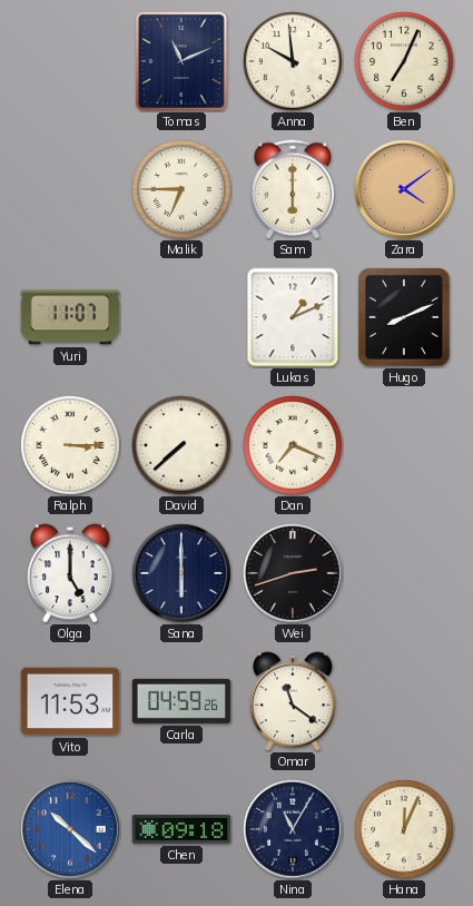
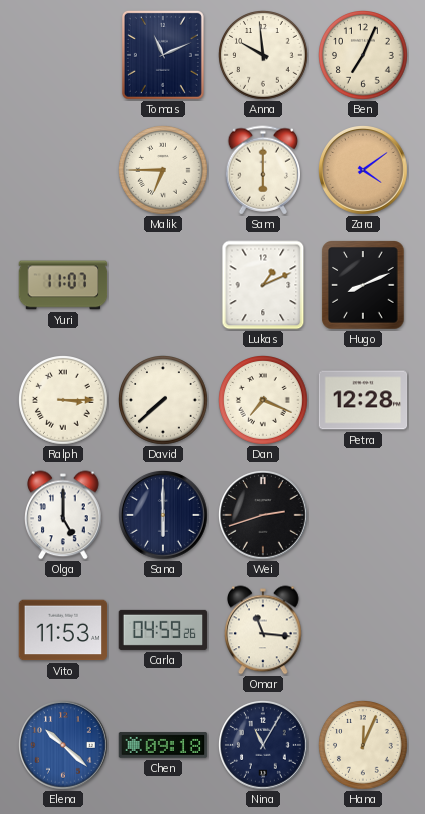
Petra: none -> 12:28 (363, 400)
Omar: 11:21 -> 11:16 (263, 630)
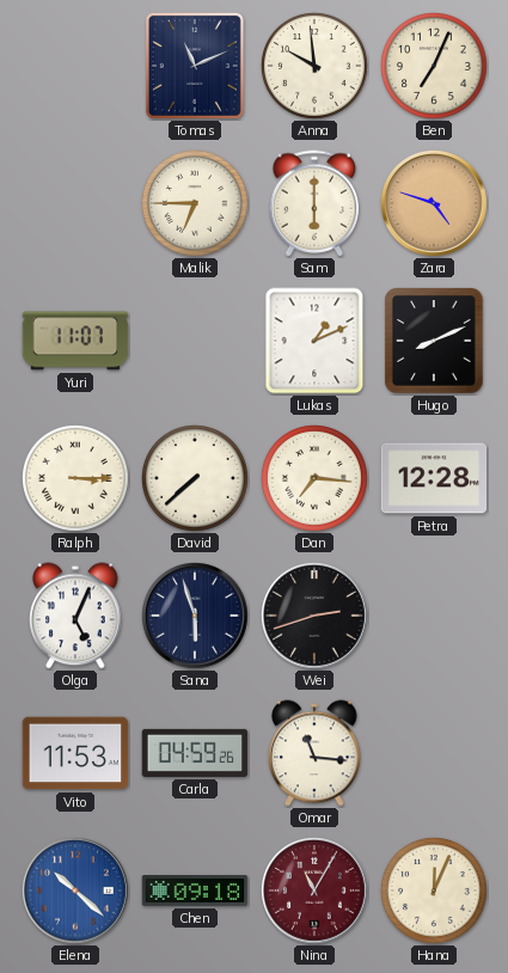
Zara: 4:09 -> 4:48 (435, 204)
Dan: 7:19 -> 7:16 (316, 479)
Olga: 5:00 -> 5:04 (75, 616)
Sana: 6:00 -> 5:57 (196, 617)
Nina dial: navy -> burgundy (316, 892)
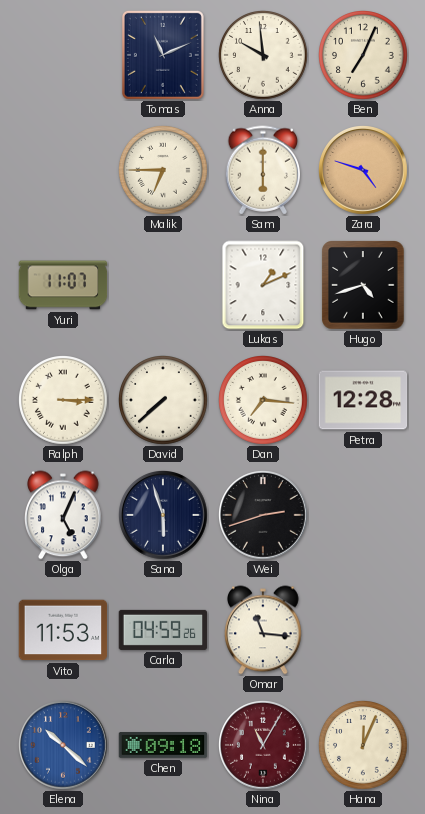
Hugo: 8:11 -> 4:42 (363, 285)
